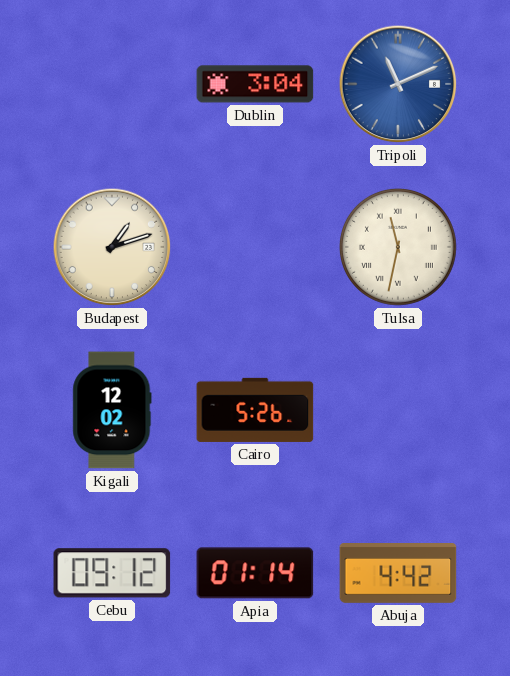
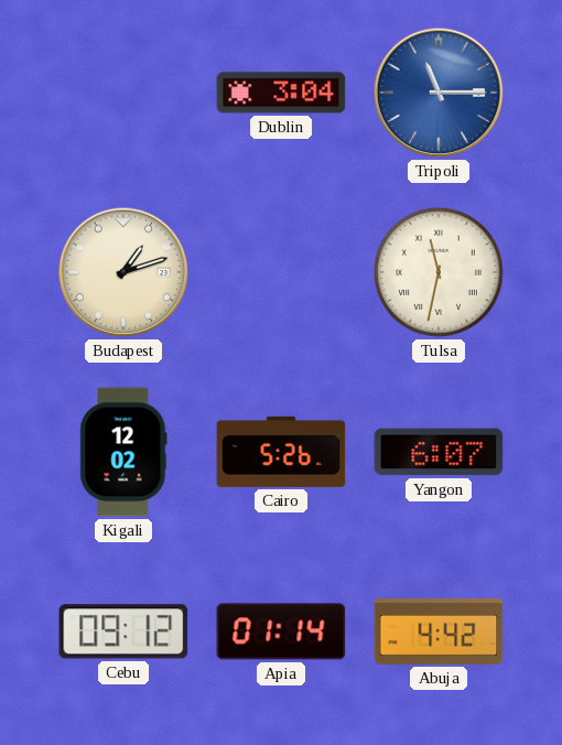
Tripoli: 11:11 -> 11:15 (439, 93)
Yangon: none -> 6:07 (439, 452)
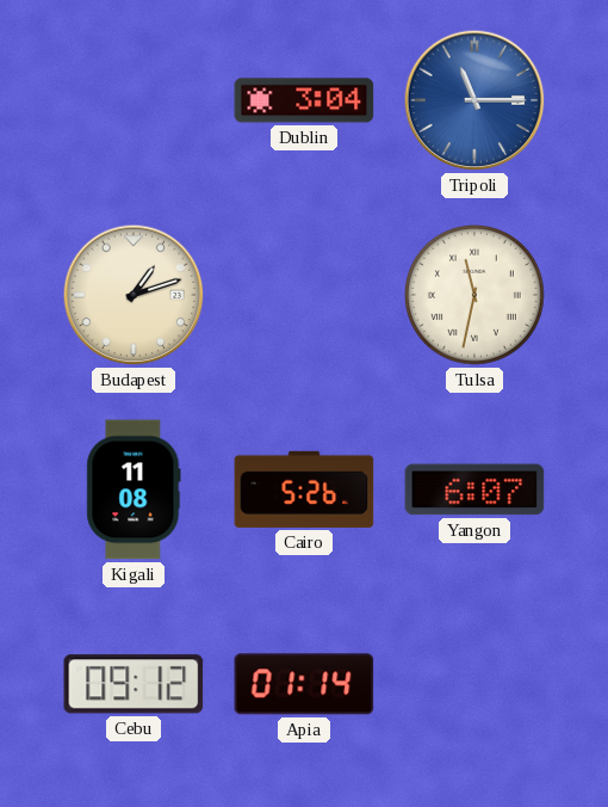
Kigali: 12:02 -> 11:08 (134, 489)
Abuja: 4:42 -> none (439, 633)
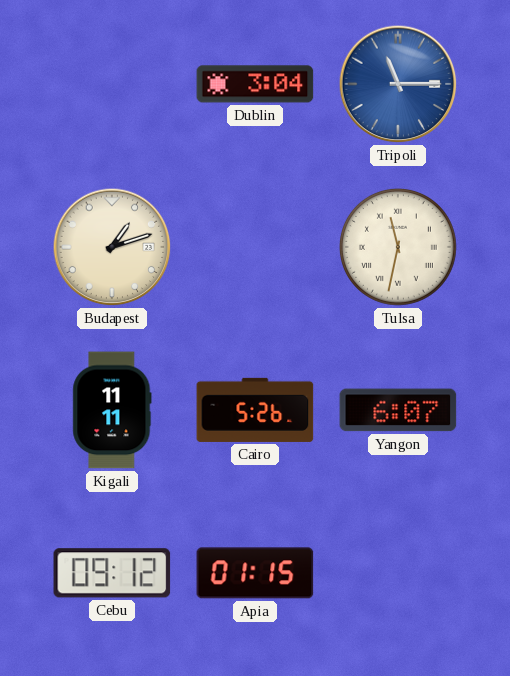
Kigali: 11:08 -> 11:11 (112, 410)
Apia: 01:14 -> 01:15 (255, 573)
